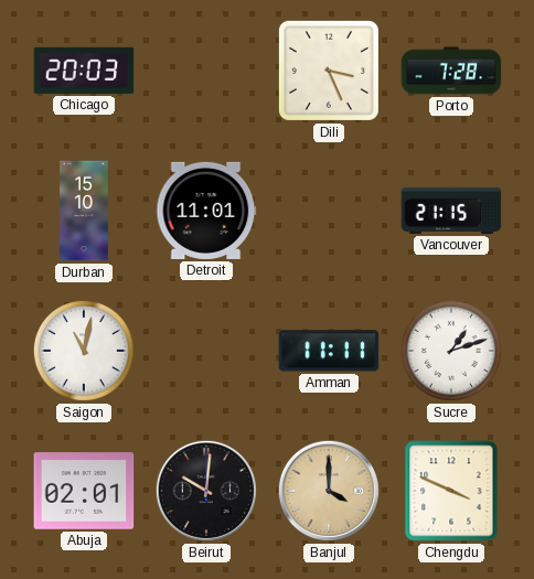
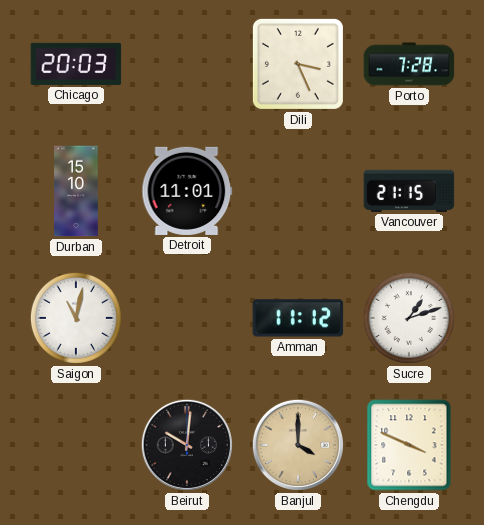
Amman: 11:11 -> 11:12 (298, 318)
Abuja: 02:01 -> none (84, 491)
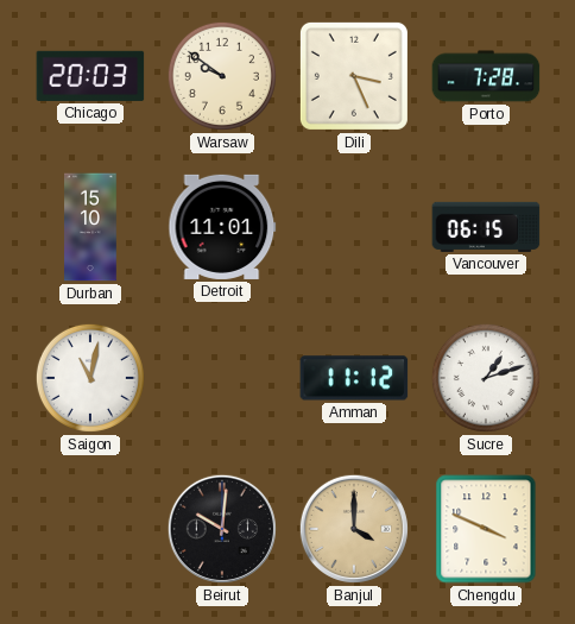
Warsaw: none -> 9:51 (222, 76)
Vancouver: 21:15 -> 06:15 (486, 227)
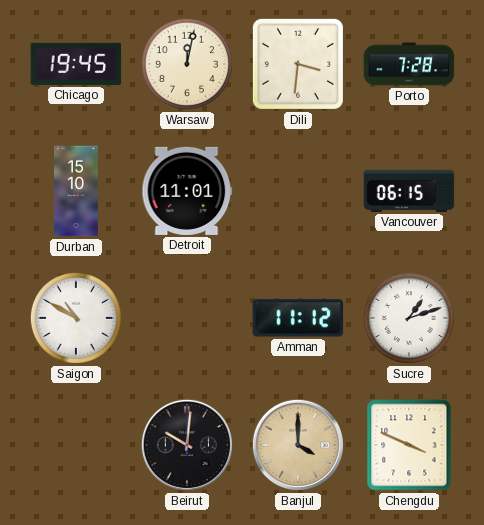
Chicago: 20:03 -> 19:45 (76, 64)
Warsaw: 9:51 -> 12:02 (187, 64)
Dili: 3:26 -> 3:31 (298, 64)
Saigon: 11:02 -> 10:50 (76, 318)
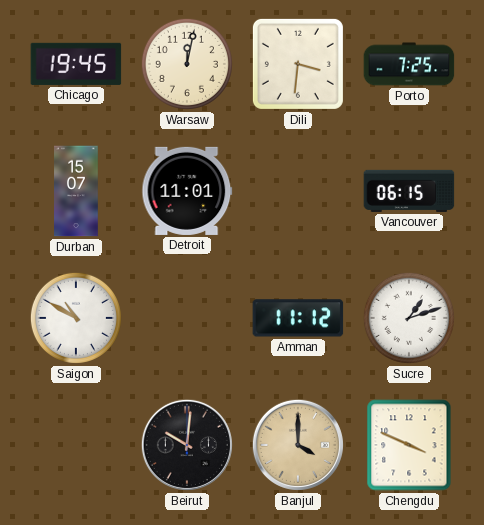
Porto: 7:28 -> 7:25 (409, 64)
Durban: 15:10 -> 15:07 (76, 191)
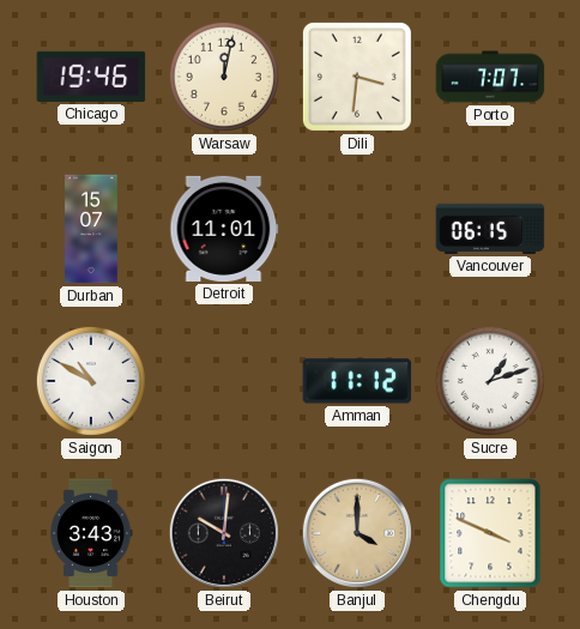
Chicago: 19:45 -> 19:46 (91, 77)
Porto: 7:25 -> 7:07 (490, 77)
Houston: none -> 3:43 (91, 533)
